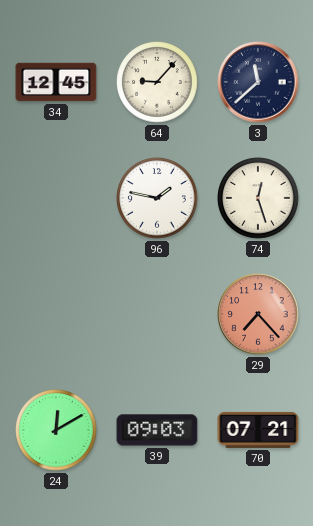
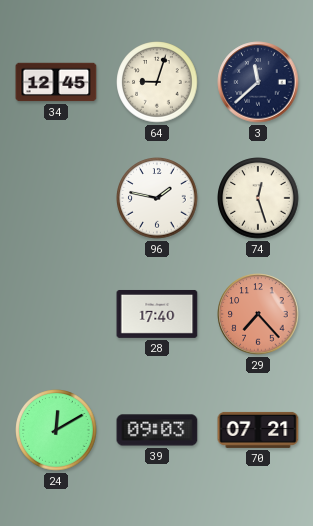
64: 9:07 -> 9:03 (157, 82)
28: none -> 17:40 (157, 314)
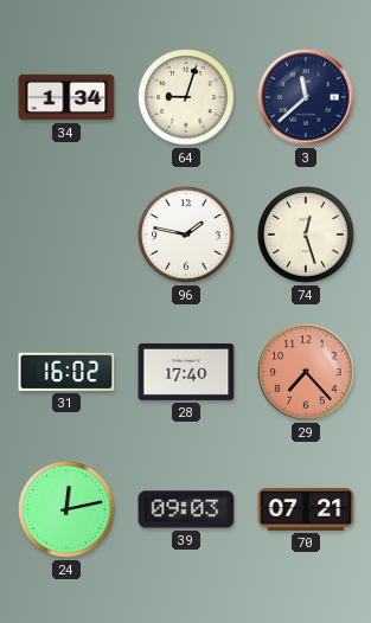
34: 12:45 -> 1:34 (66, 97)
31: none -> 16:02 (66, 372)
24: 12:10 -> 12:13 (66, 509)
